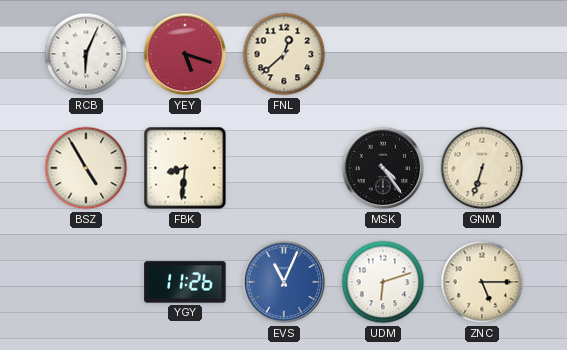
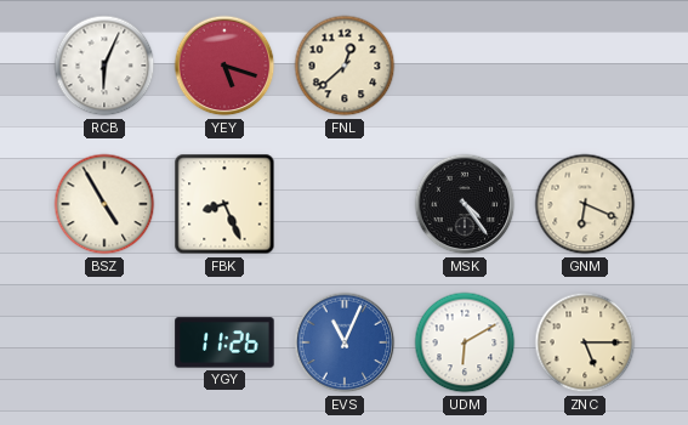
FBK: 8:31 -> 8:26 (224, 204)
GNM: 6:33 -> 6:19 (585, 204)
UDM: 6:12 -> 6:10 (465, 342)
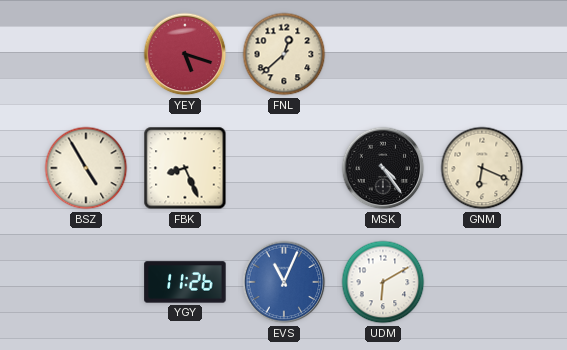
RCB: 6:04 -> none (104, 66)
ZNC: 5:15 -> none (585, 342)
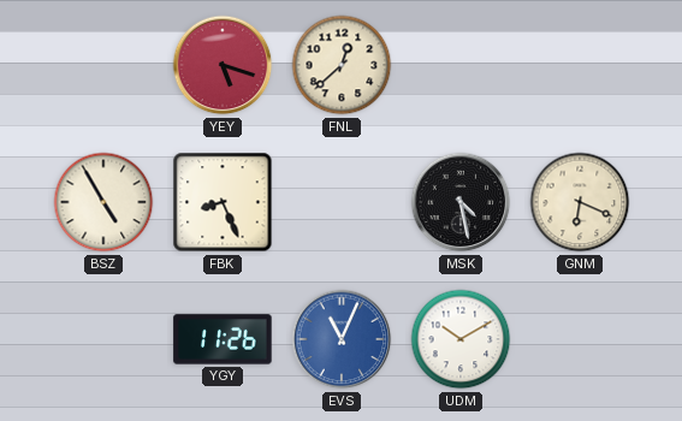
MSK: 4:24 -> 4:28 (461, 202)
UDM: 6:10 -> 10:10 (461, 339)
